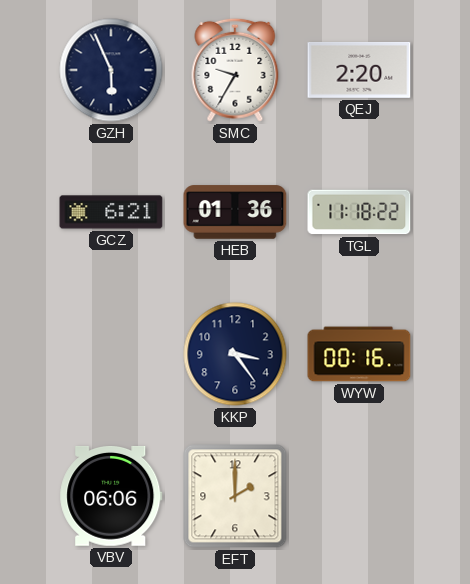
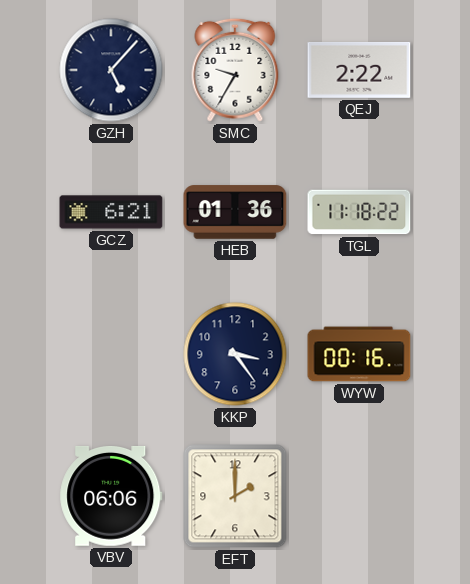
GZH: 5:56 -> 5:07 (111, 70)
QEJ: 2:20 -> 2:22 (359, 70)
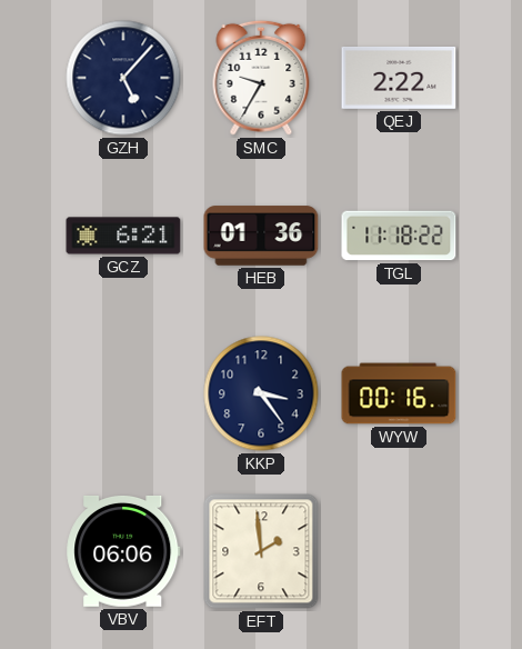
EFT: 2:00 -> 1:59 (261, 551)
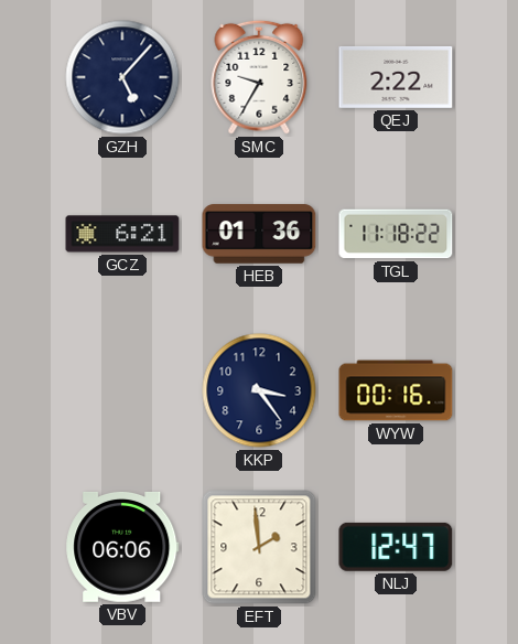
NLJ: none -> 12:47 (396, 547)
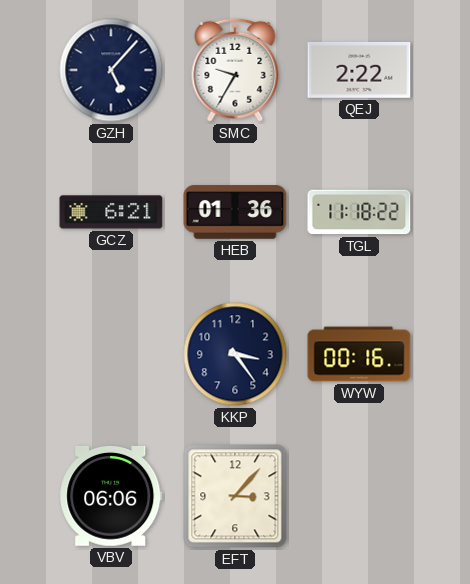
EFT: 1:59 -> 3:07 (235, 496)
NLJ: 12:47 -> none (396, 547)
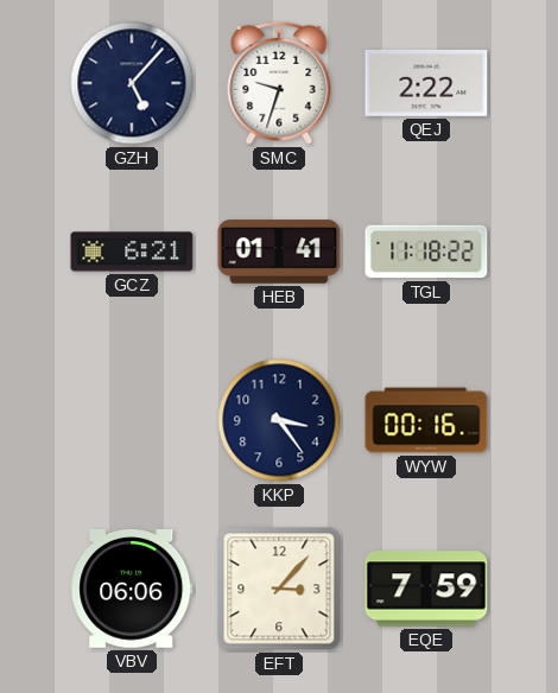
SMC: 9:35 -> 9:33 (279, 83)
HEB: 01:36 -> 01:41 (279, 252)
EQE: none -> 7:59 (426, 589)
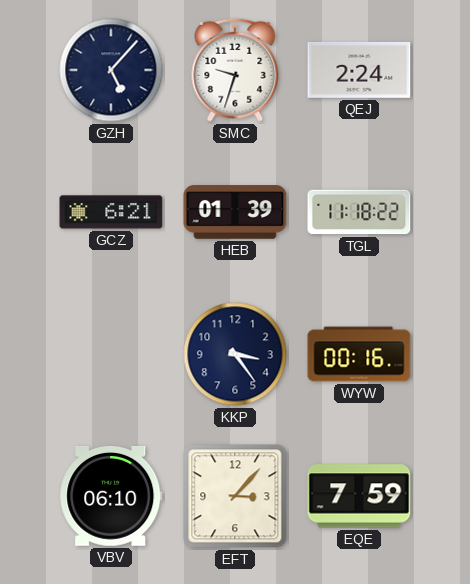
QEJ: 2:22 -> 2:24 (359, 70)
HEB: 01:41 -> 01:39 (235, 212)
VBV: 06:06 -> 06:10 (111, 496)
